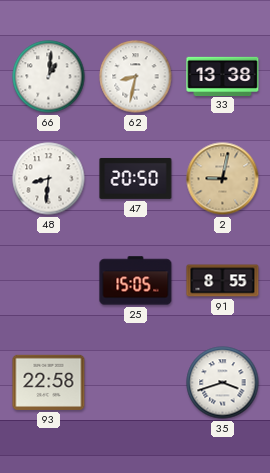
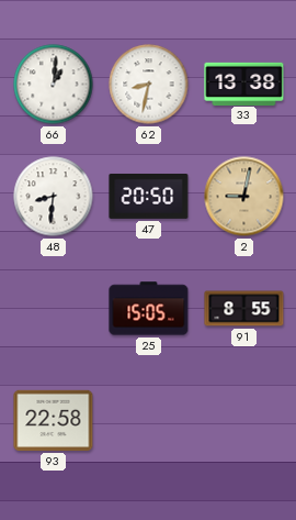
35: 3:42 -> none (223, 383)
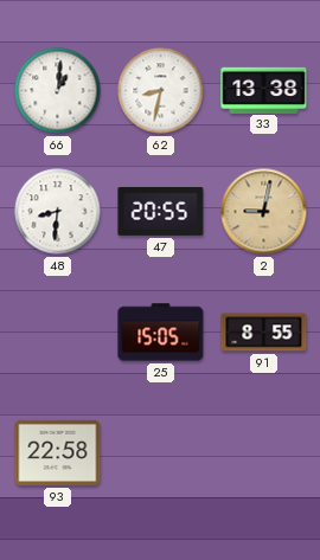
47: 20:50 -> 20:55 (161, 211)
